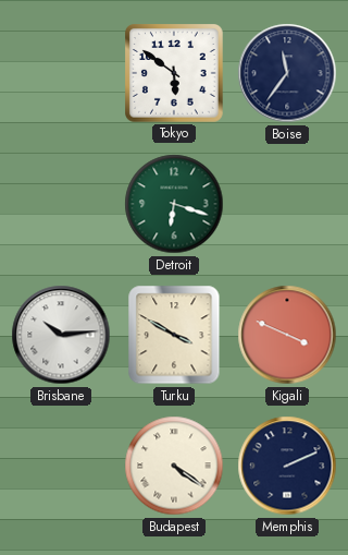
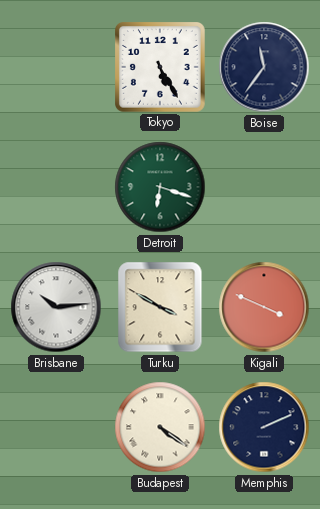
Tokyo: 5:51 -> 5:25 (161, 68)
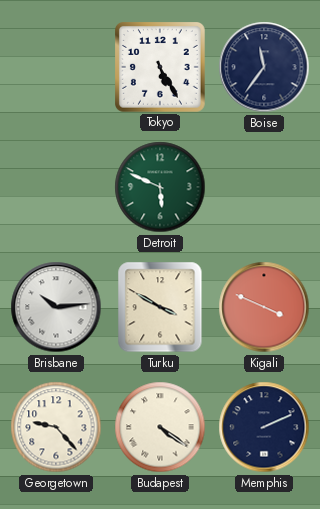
Detroit: 6:18 -> 5:49 (160, 187)
Georgetown: none -> 9:23 (56, 427)
